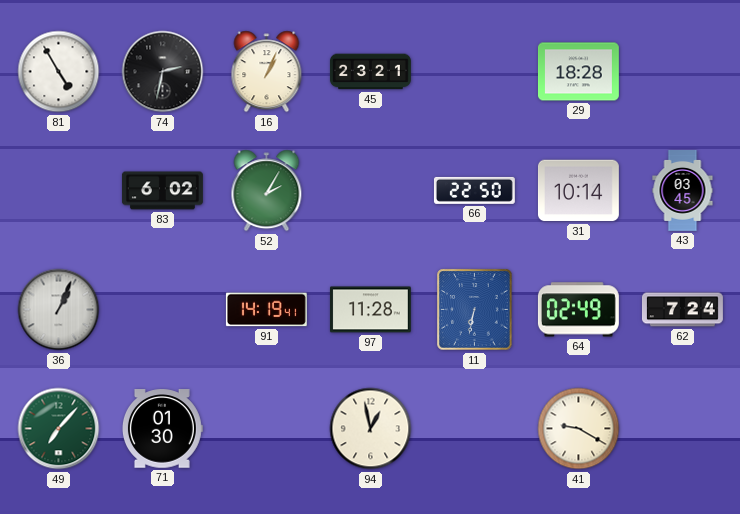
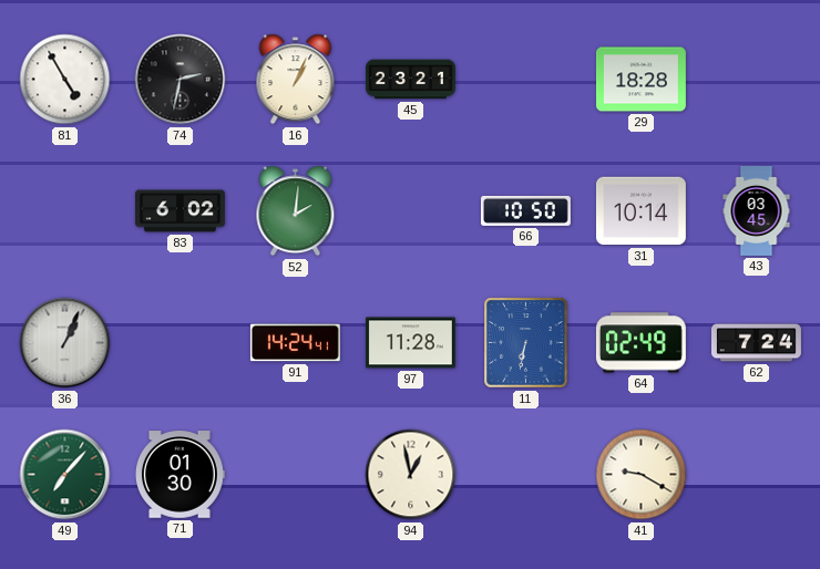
52: 2:05 -> 2:01 (296, 211)
66: 22:50 -> 10:50 (525, 210)
91: 14:19 -> 14:24 (295, 343)
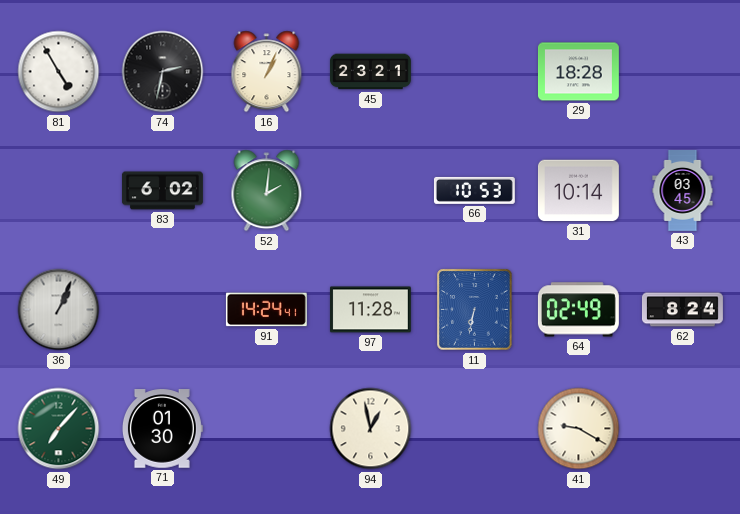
66: 10:50 -> 10:53 (474, 190)
62: 7:24 -> 8:24 (682, 310)
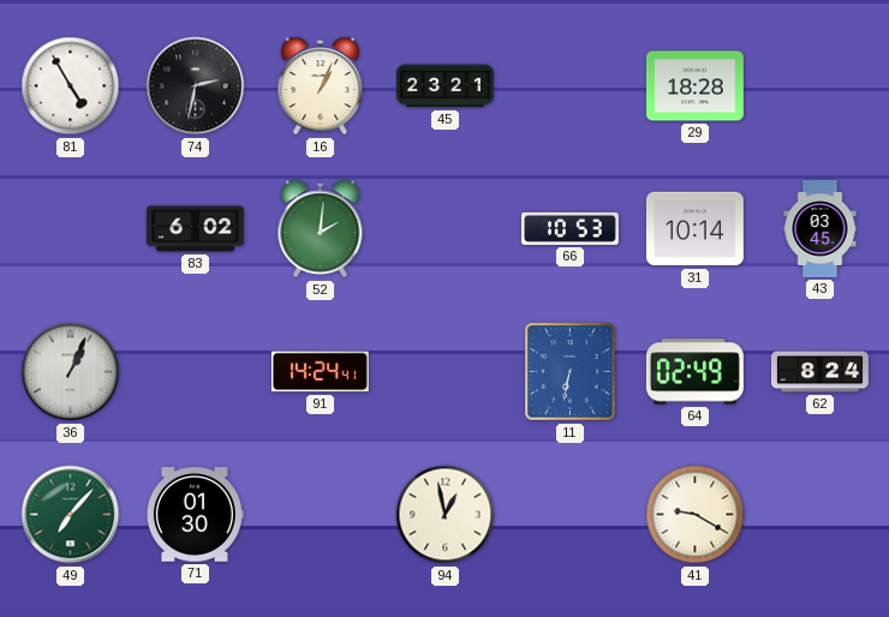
97: 11:28 -> none (370, 310)
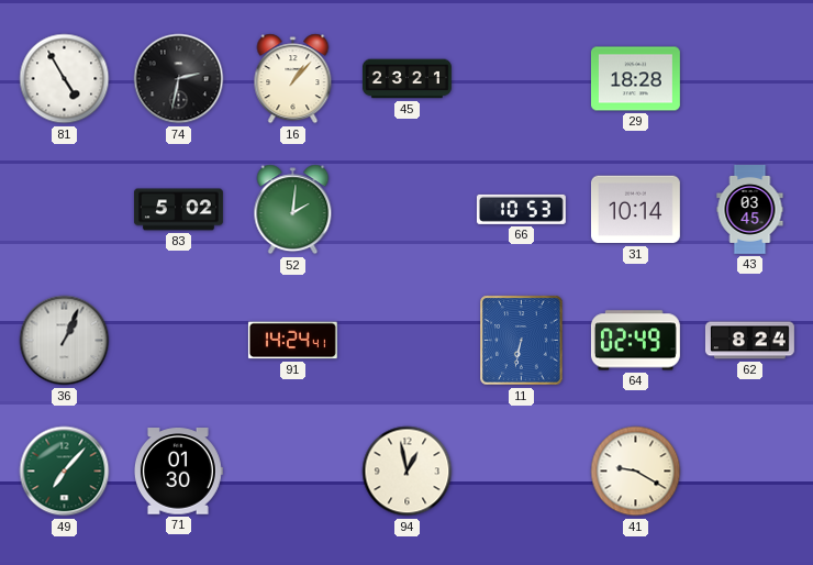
16: 1:04 -> 1:07 (293, 79)
83: 6:02 -> 5:02 (178, 210)
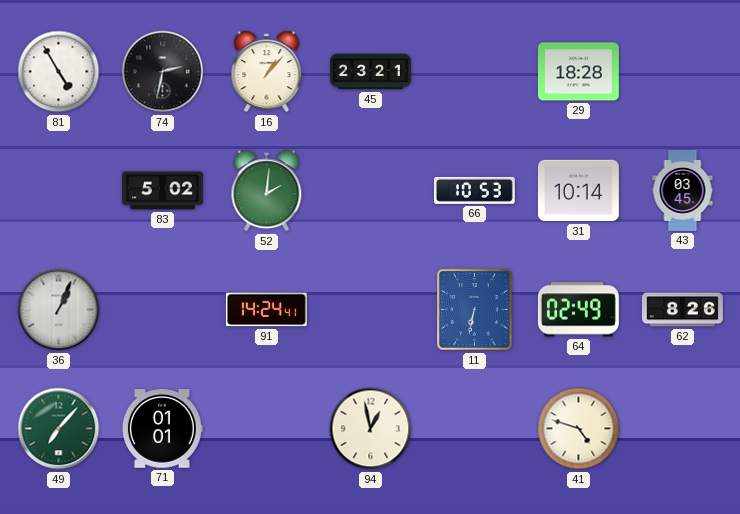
62: 8:24 -> 8:26 (682, 310)
71: 01:30 -> 01:01 (162, 429)
41: 9:20 -> 4:48 (579, 429)
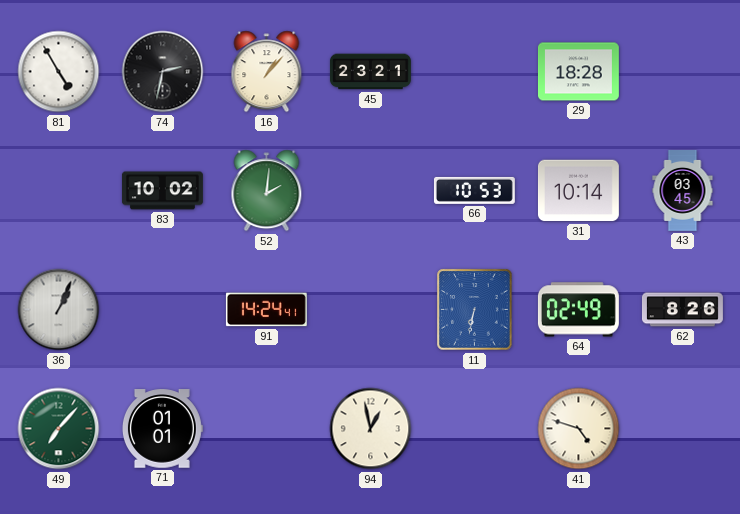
83: 5:02 -> 10:02 (162, 191)
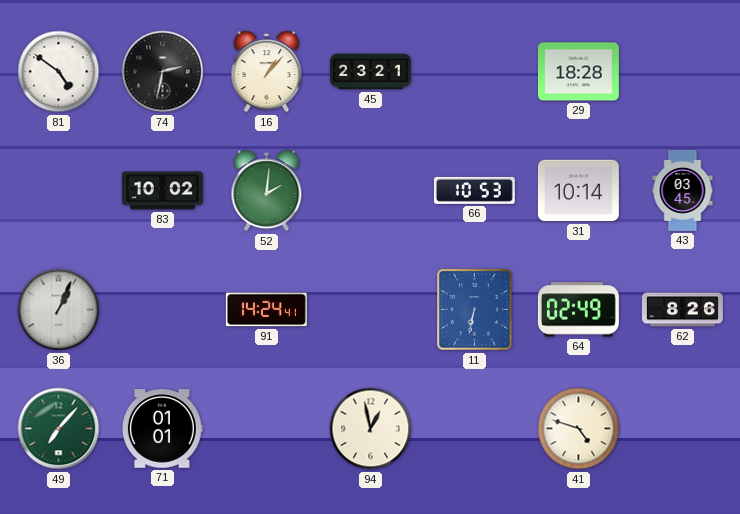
81: 4:55 -> 4:51 (59, 72)
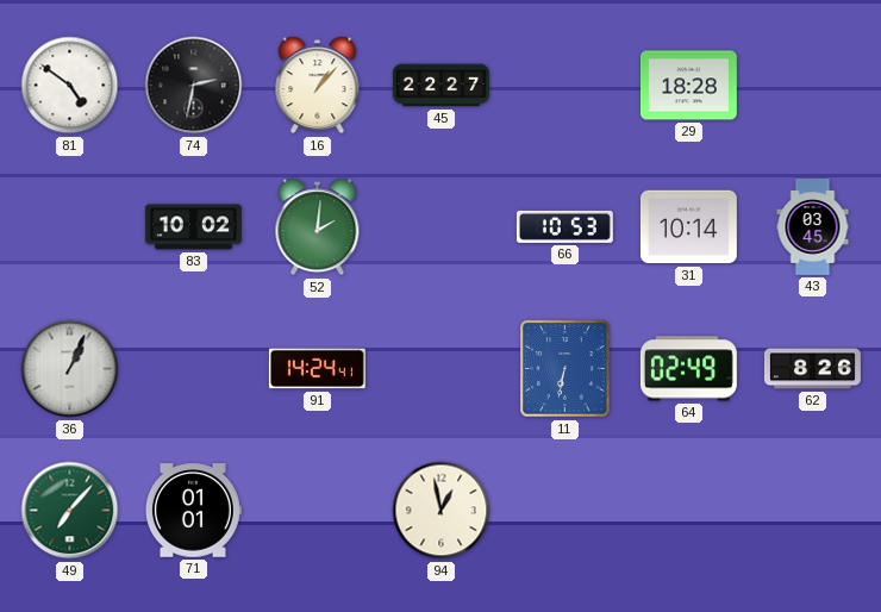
45: 23:21 -> 22:27 (440, 86)
41: 4:48 -> none (579, 429)
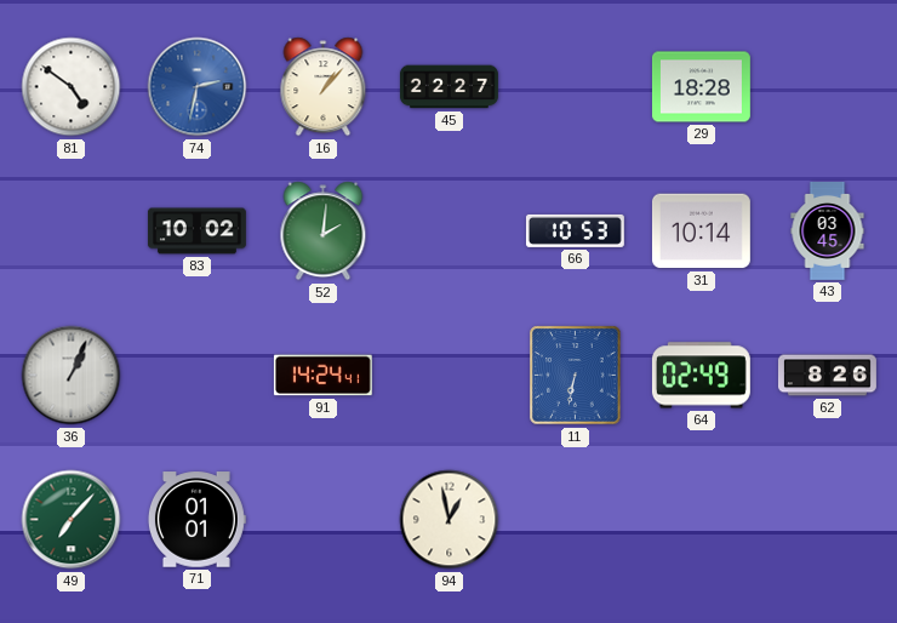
74 dial: black -> blue (198, 87)
